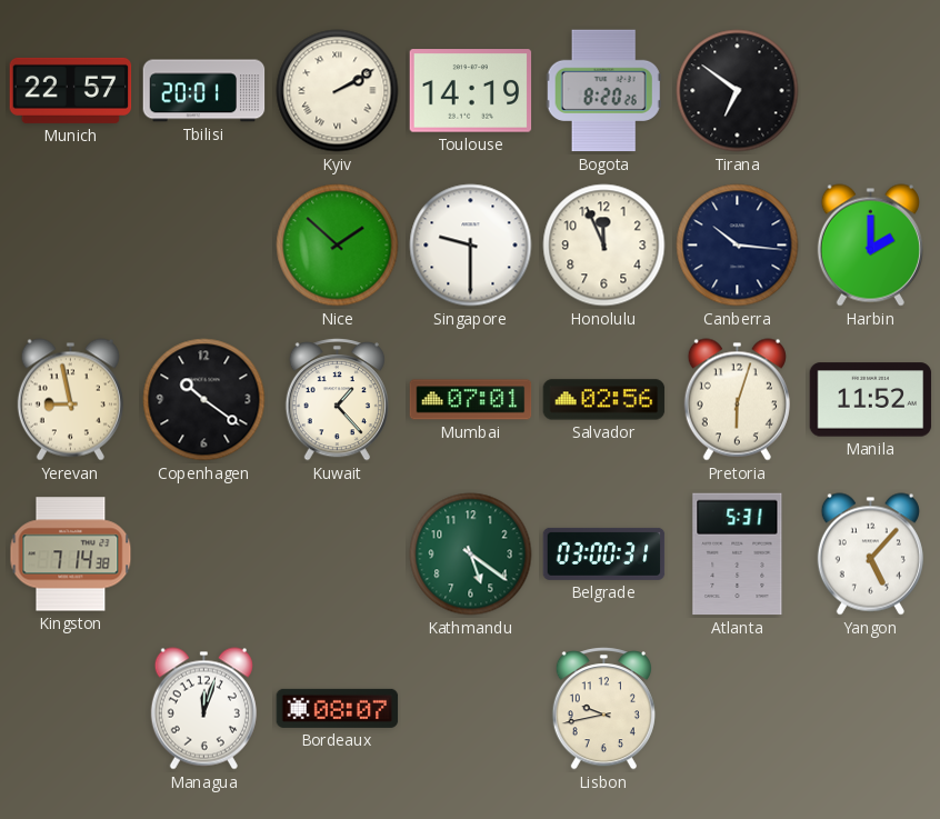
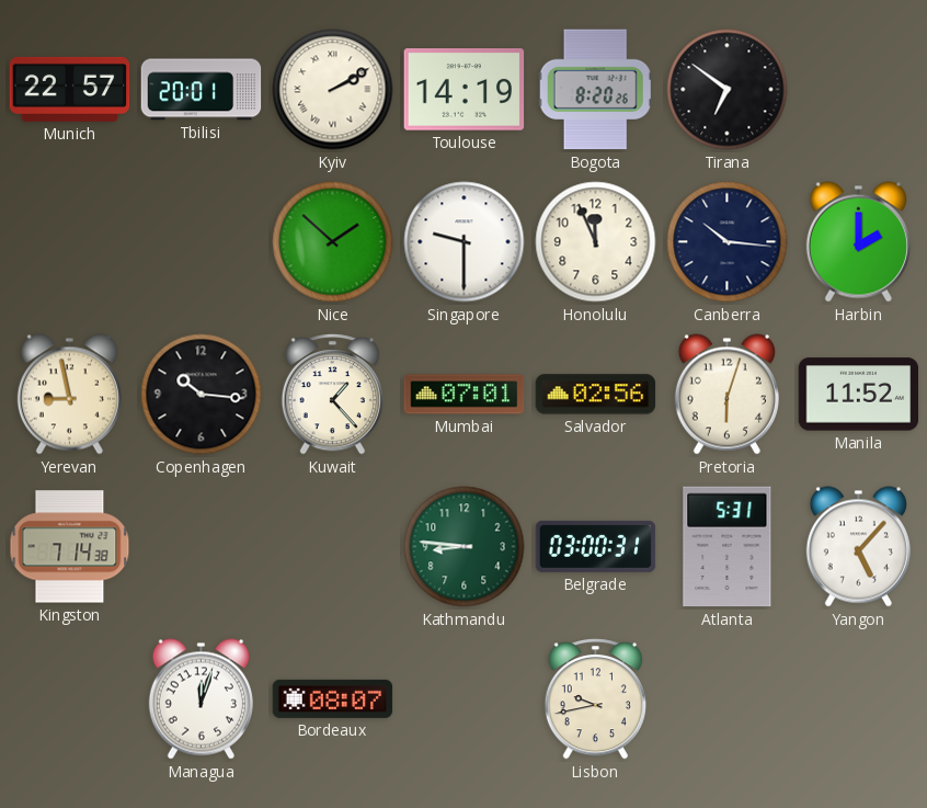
Copenhagen: 10:21 -> 10:16 (202, 395)
Kathmandu: 5:21 -> 8:46 (465, 547)
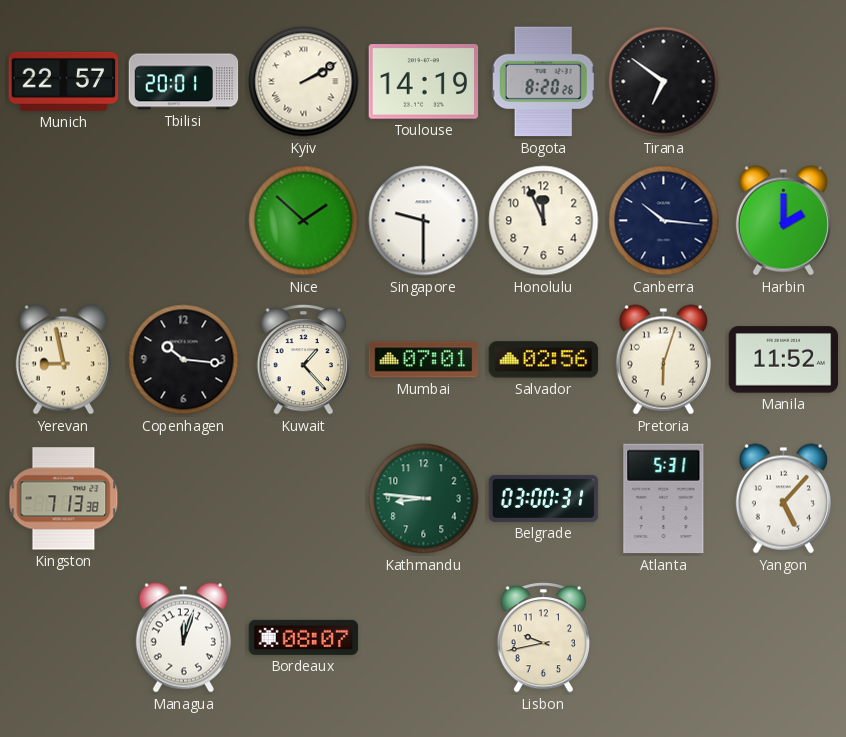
Kingston: 7:14 -> 7:13 (64, 499)
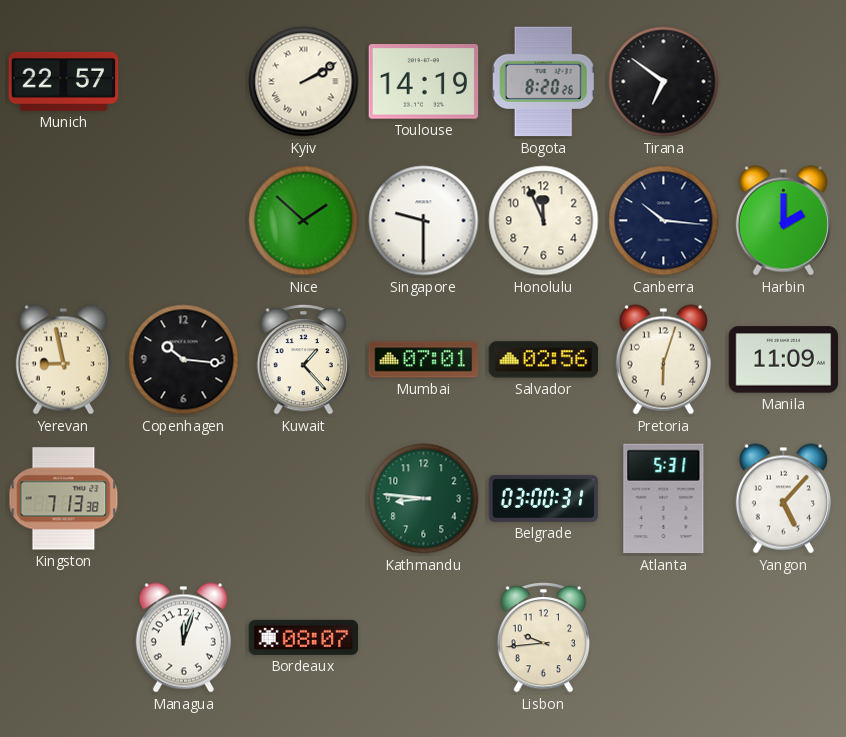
Tbilisi: 20:01 -> none (184, 82)
Manila: 11:52 -> 11:09 (784, 360)
Lisbon: 9:43 -> 9:44 (543, 638)
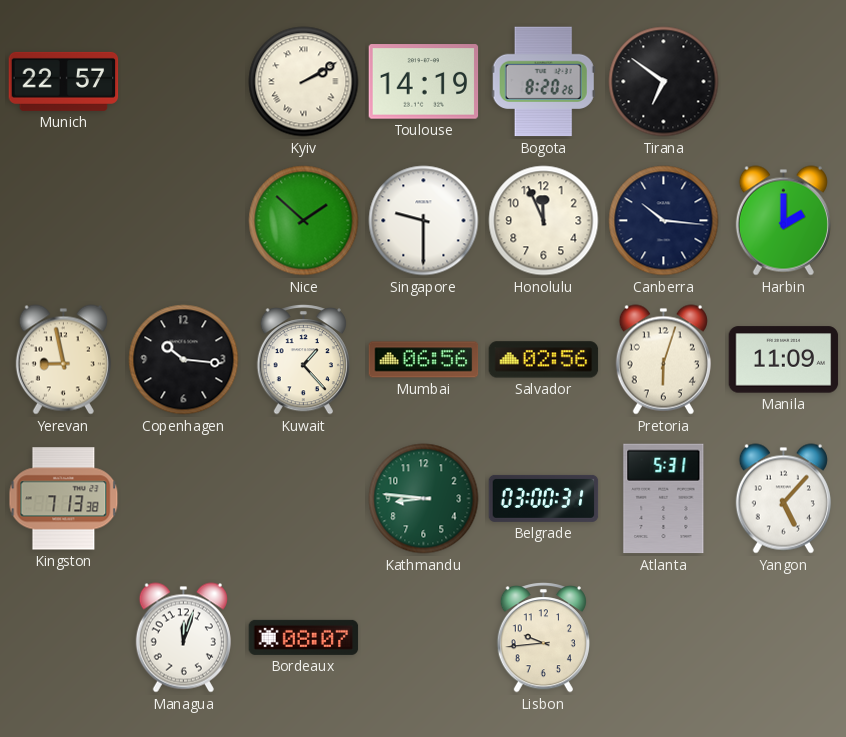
Mumbai: 07:01 -> 06:56 (424, 360)
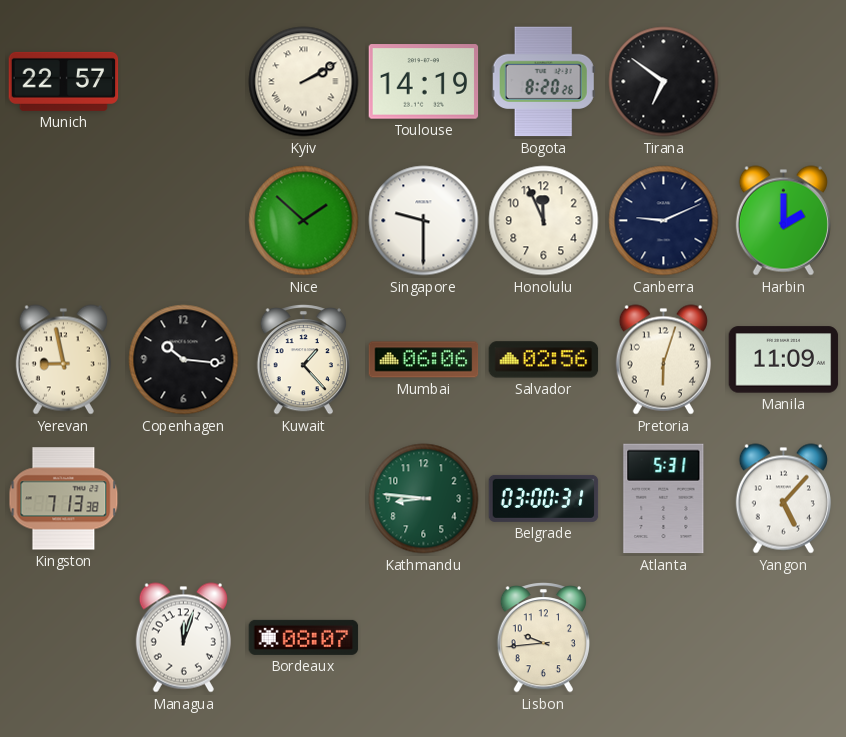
Canberra: 10:16 -> 9:11 (664, 221)
Mumbai: 06:56 -> 06:06 (424, 360)
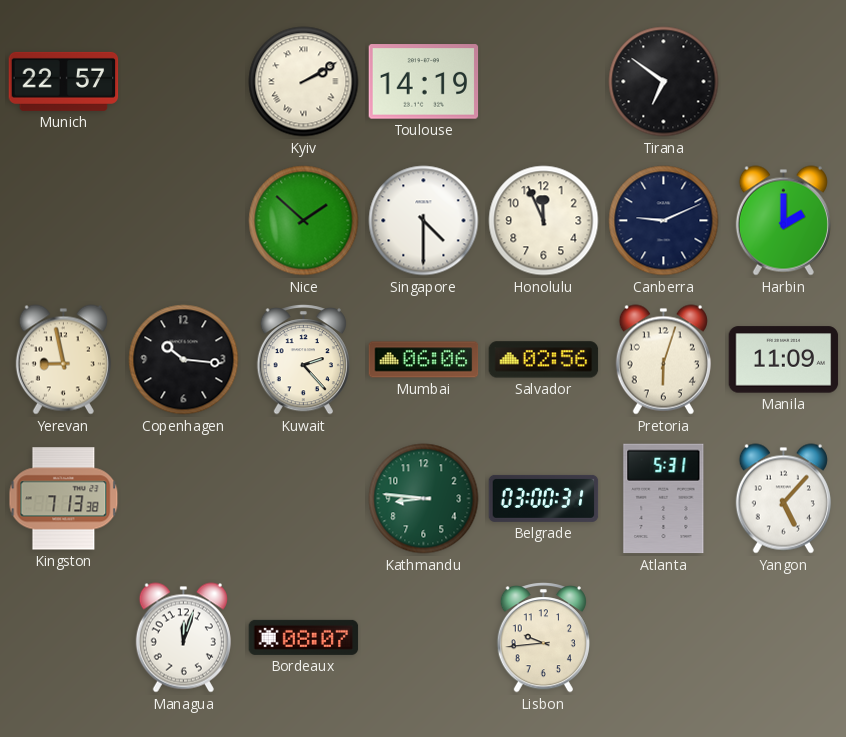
Bogota: 8:20 -> none (543, 82)
Singapore: 9:30 -> 4:30 (424, 221)
Kuwait: 1:23 -> 2:23 (303, 360)
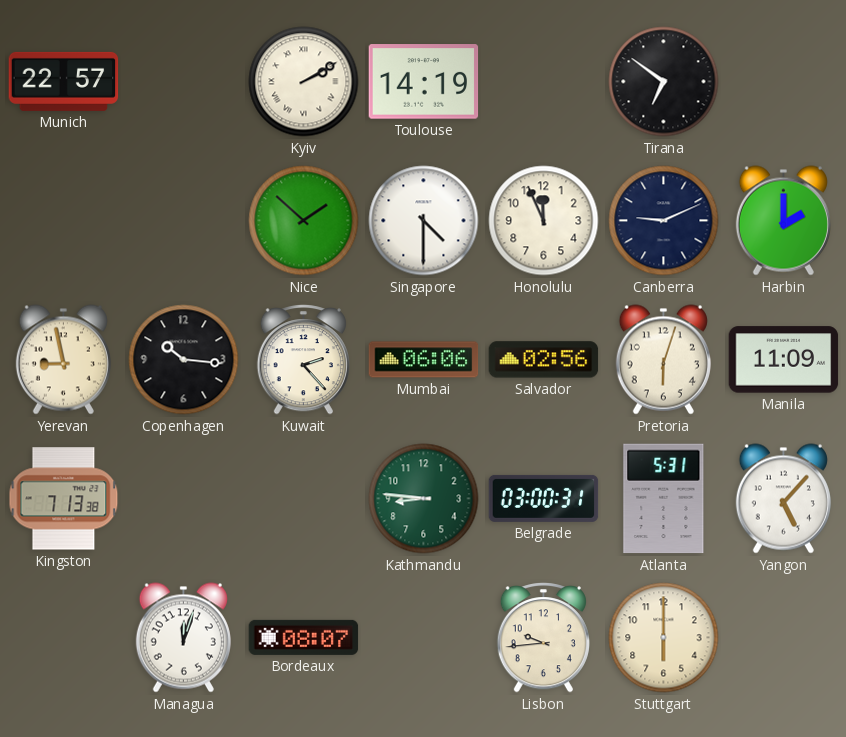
Stuttgart: none -> 6:00 (664, 638)
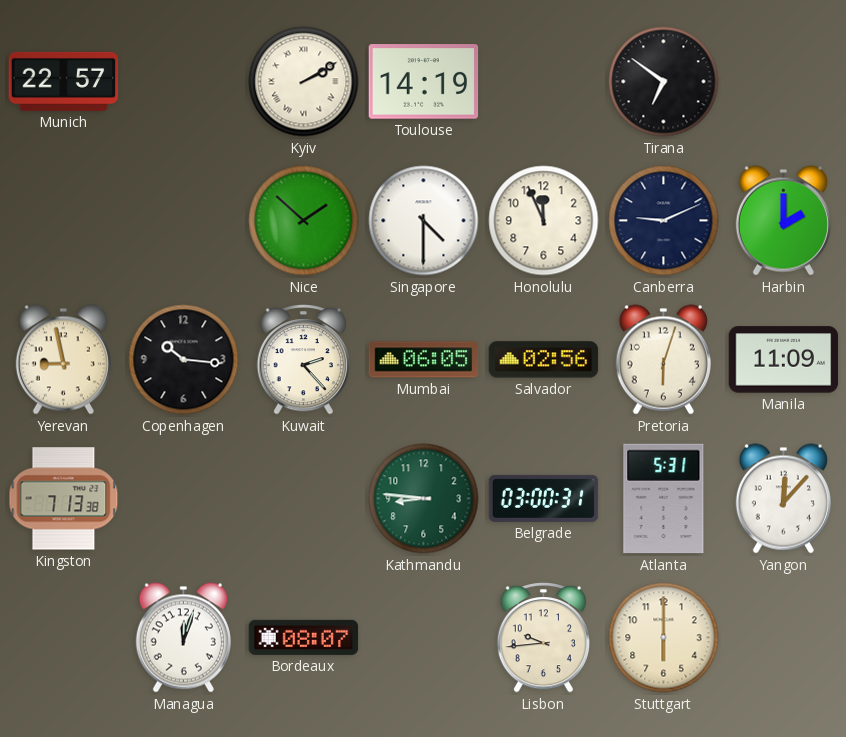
Mumbai: 06:06 -> 06:05 (424, 360)
Yangon: 5:07 -> 12:07 (783, 499)
